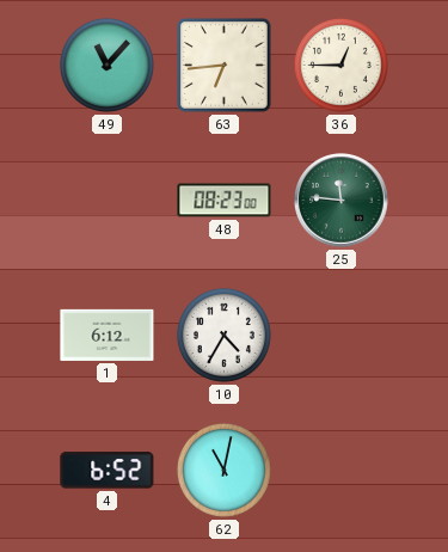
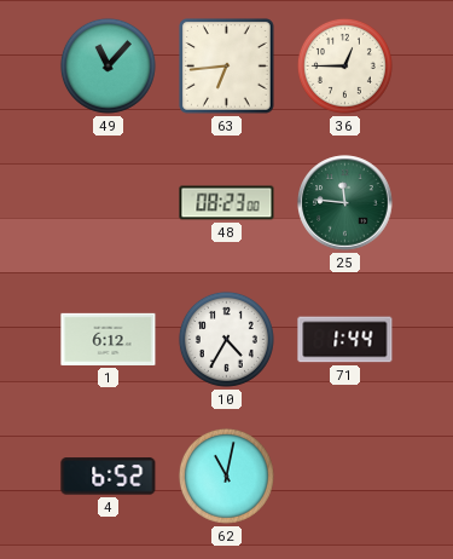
71: none -> 1:44 (345, 340)
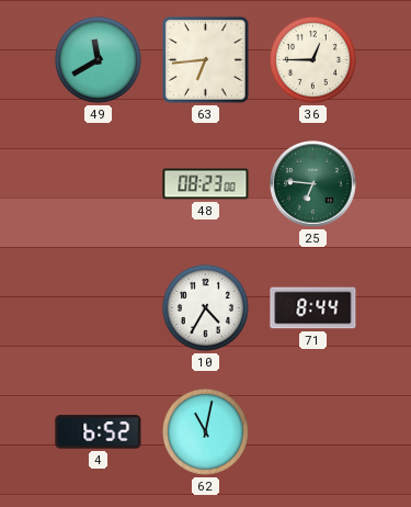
49: 11:07 -> 11:40 (98, 59)
25: 11:46 -> 6:46 (313, 184)
1: 6:12 -> none (109, 339)
71: 1:44 -> 8:44 (313, 308)
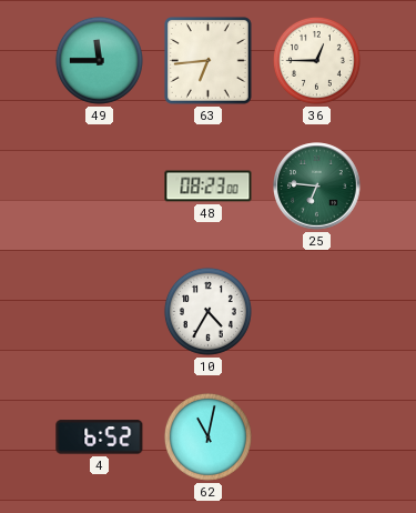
49: 11:40 -> 11:45 (99, 60)
71: 8:44 -> none (313, 308)
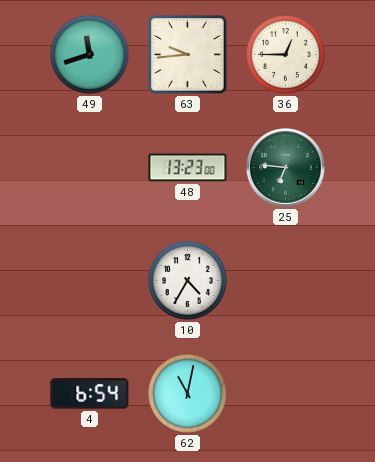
49: 11:45 -> 11:42 (89, 54)
63: 6:44 -> 9:44 (188, 55)
48: 08:23 -> 13:23 (188, 168)
4: 6:52 -> 6:54 (90, 394)
